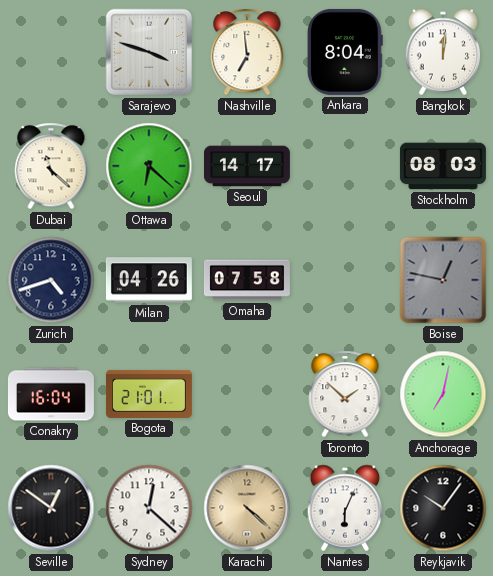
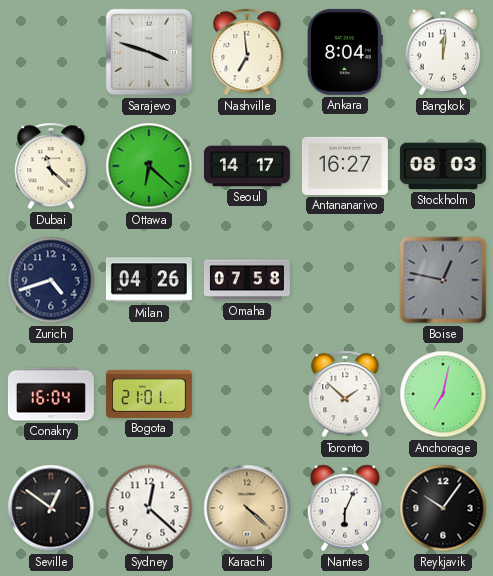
Antananarivo: none -> 16:27 (345, 166)
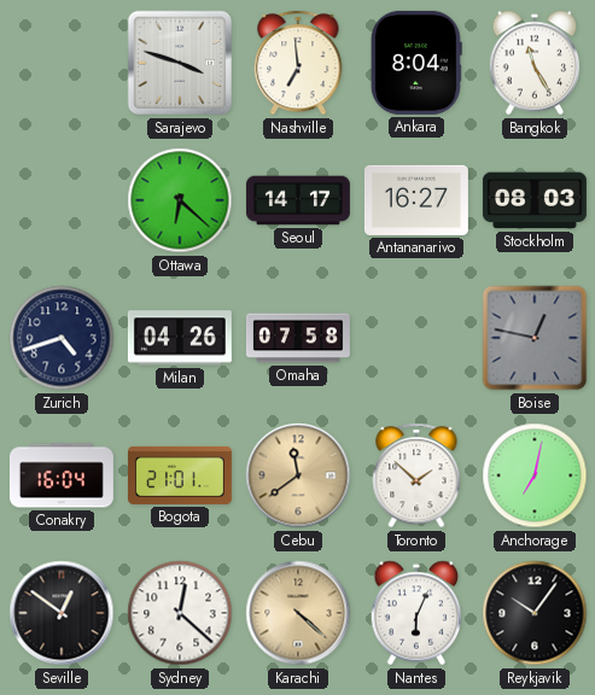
Bangkok: 12:01 -> 11:25 (535, 63)
Dubai: 11:22 -> none (51, 166)
Cebu: none -> 11:39 (298, 475)
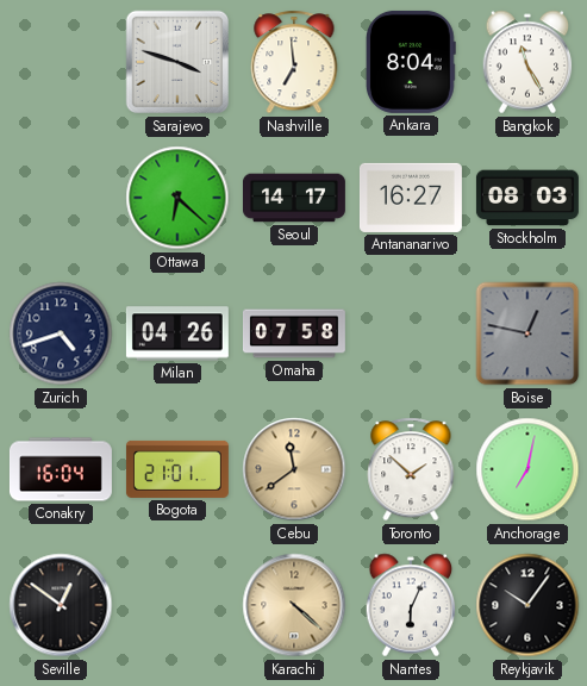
Sydney: 12:22 -> none (180, 613)
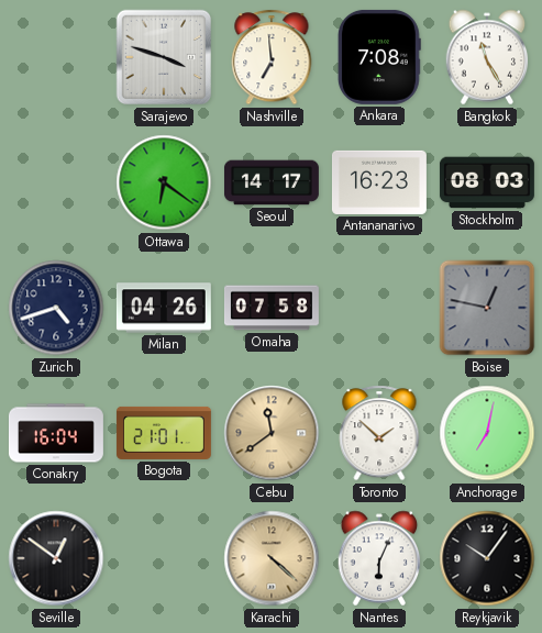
Ankara: 8:04 -> 7:08 (379, 57)
Ottawa: 6:22 -> 6:21 (164, 182)
Antananarivo: 16:27 -> 16:23 (379, 182)
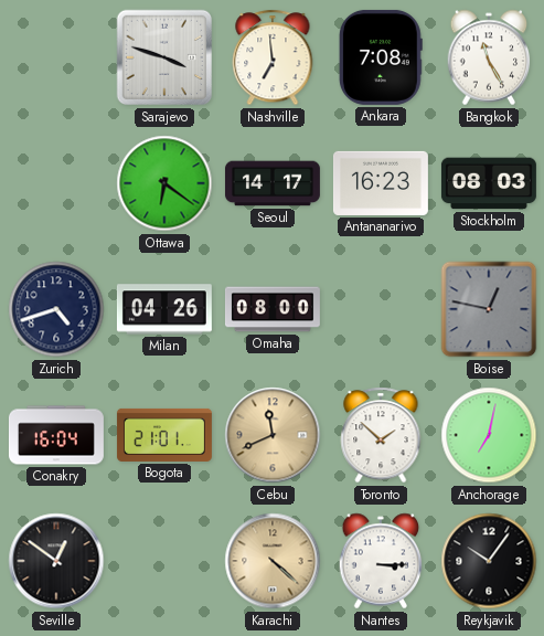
Omaha: 07:58 -> 08:00 (273, 309)
Cebu: 11:39 -> 11:41 (273, 435)
Nantes: 6:04 -> 3:15 (381, 561)
